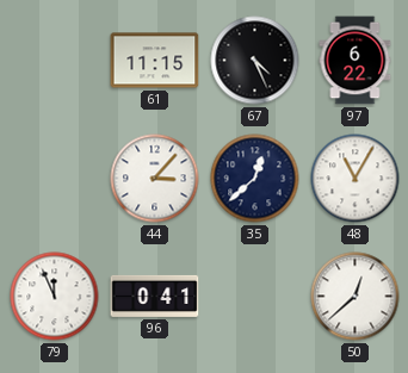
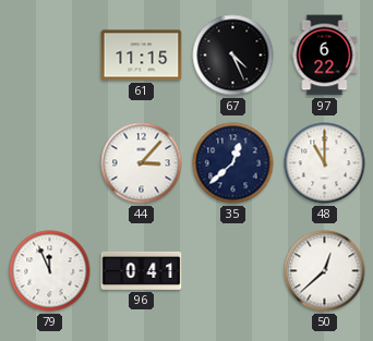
48: 11:05 -> 11:00 (325, 163)
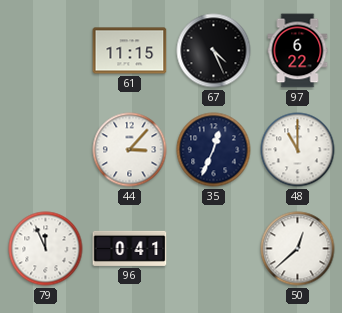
35: 12:38 -> 12:34 (214, 150)
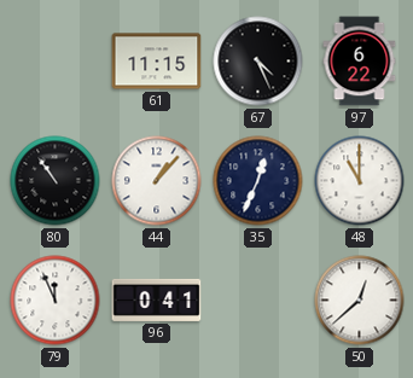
80: none -> 10:54 (56, 181)
44: 3:07 -> 1:07 (157, 181)
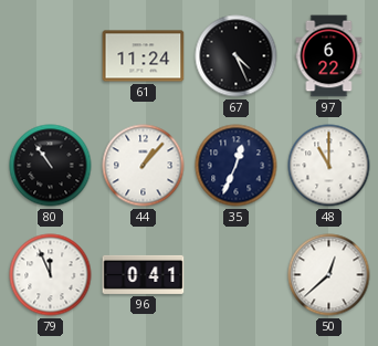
61: 11:15 -> 11:24 (144, 56)
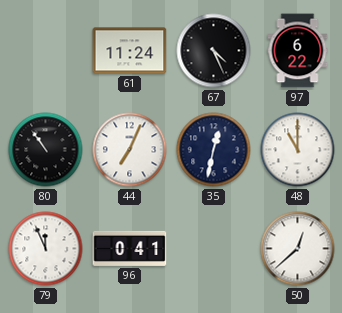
44: 1:07 -> 7:04 (130, 150)
35: 12:34 -> 12:32 (214, 150)
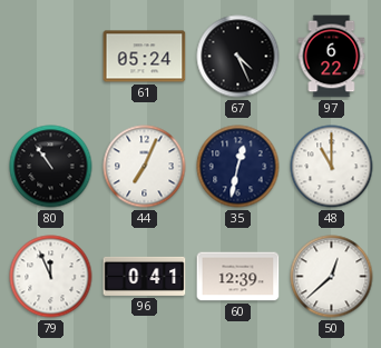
61: 11:24 -> 05:24 (145, 57)
60: none -> 12:39 (238, 277)
